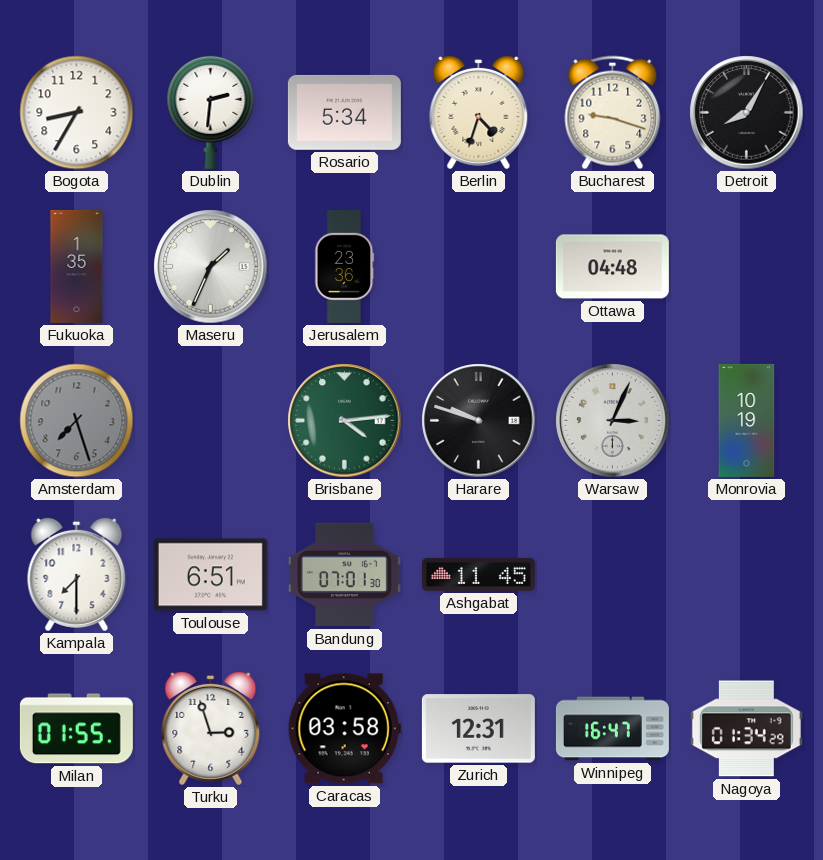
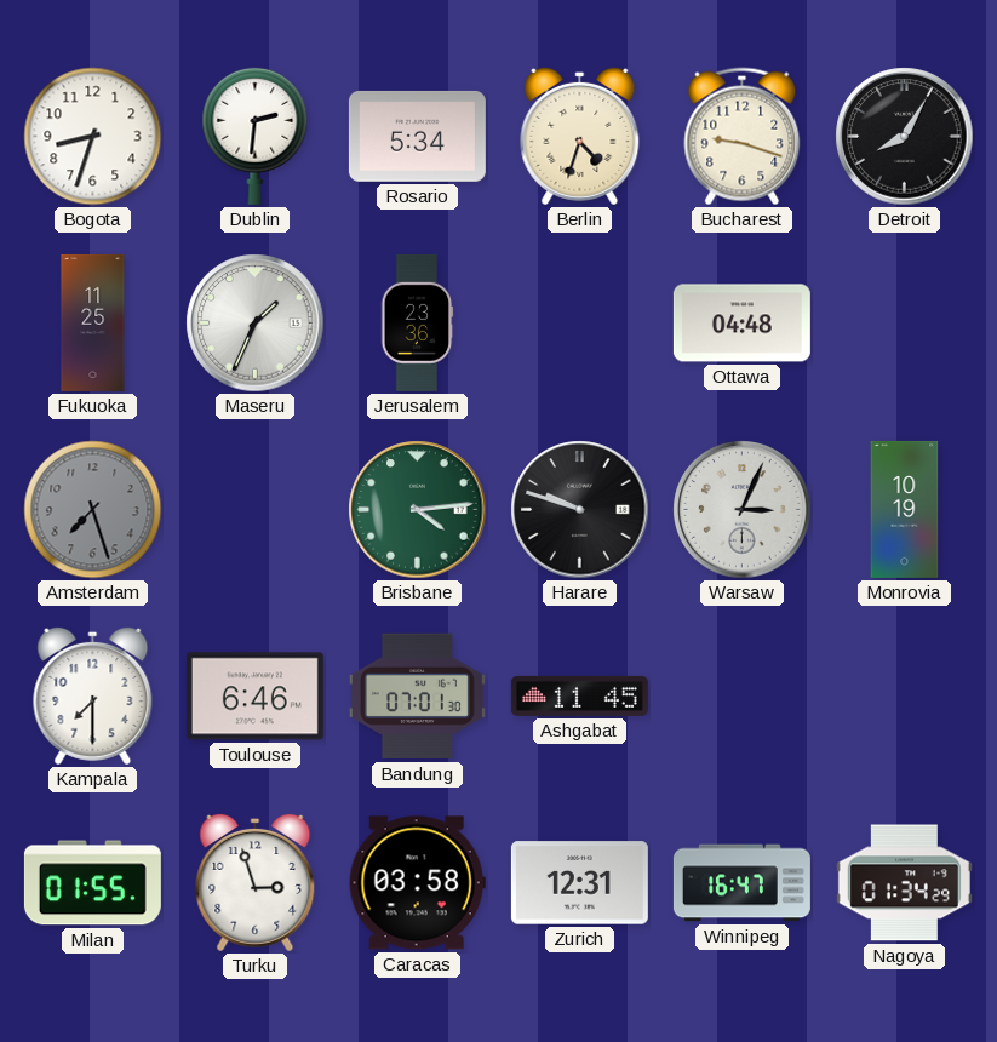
Bogota: 8:35 -> 8:33 (93, 137)
Fukuoka: 1:35 -> 11:25 (93, 322)
Toulouse: 6:51 -> 6:46 (254, 697)
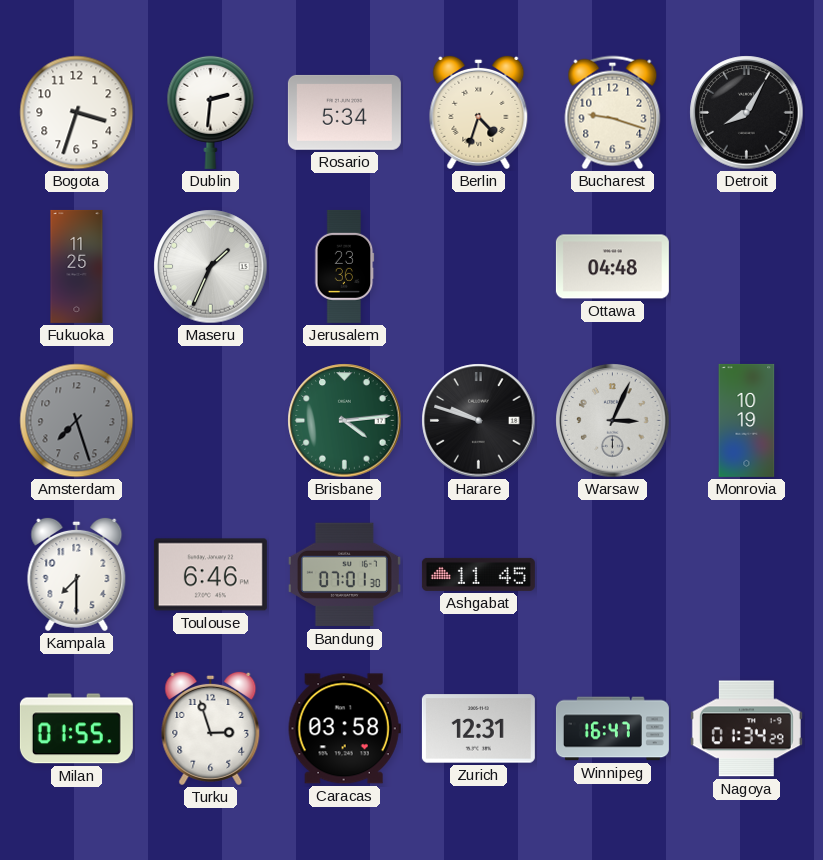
Bogota: 8:33 -> 3:33 (77, 113)
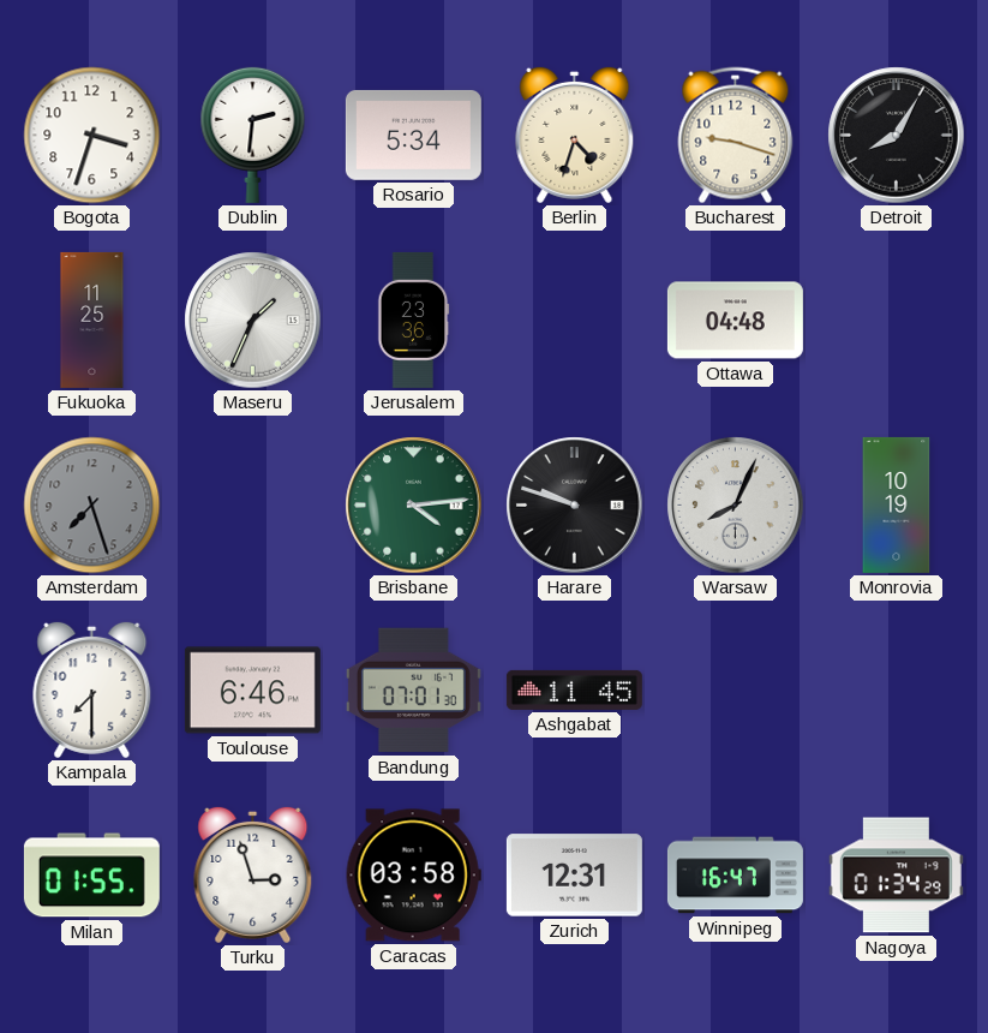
Warsaw: 3:04 -> 8:04 (736, 506)
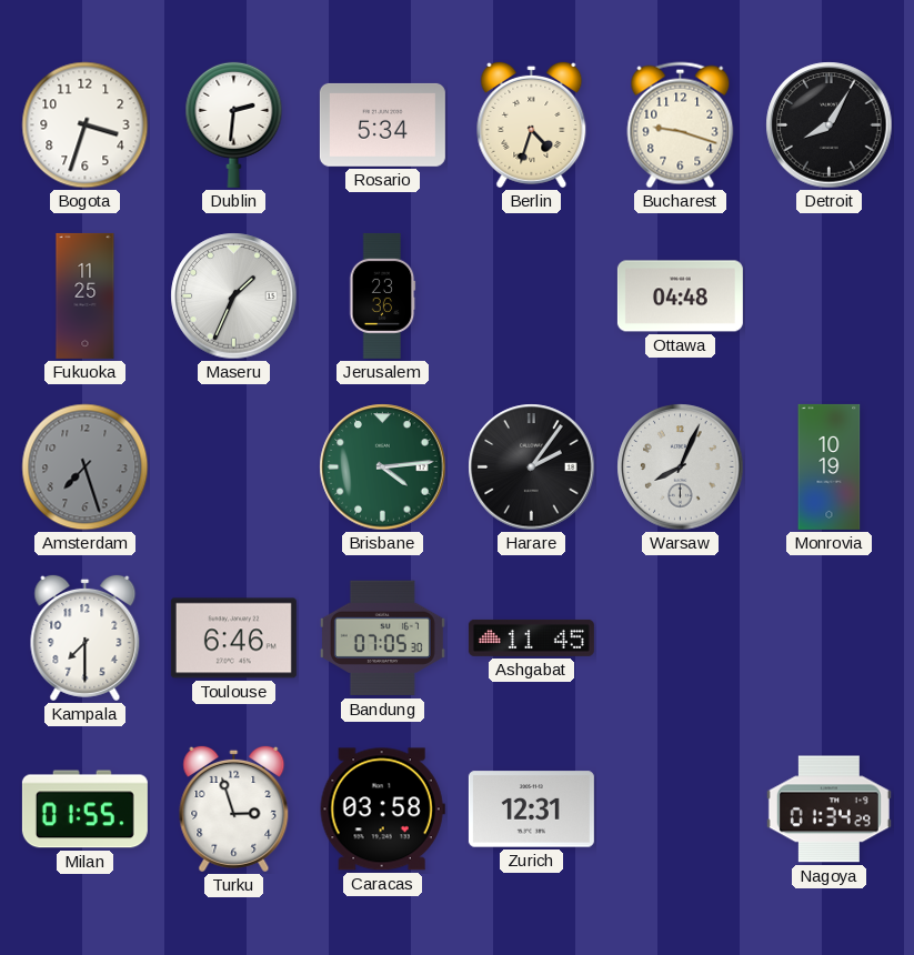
Harare: 9:48 -> 2:06 (532, 468)
Bandung: 07:01 -> 07:05 (382, 639)
Winnipeg: 16:47 -> none (735, 876)
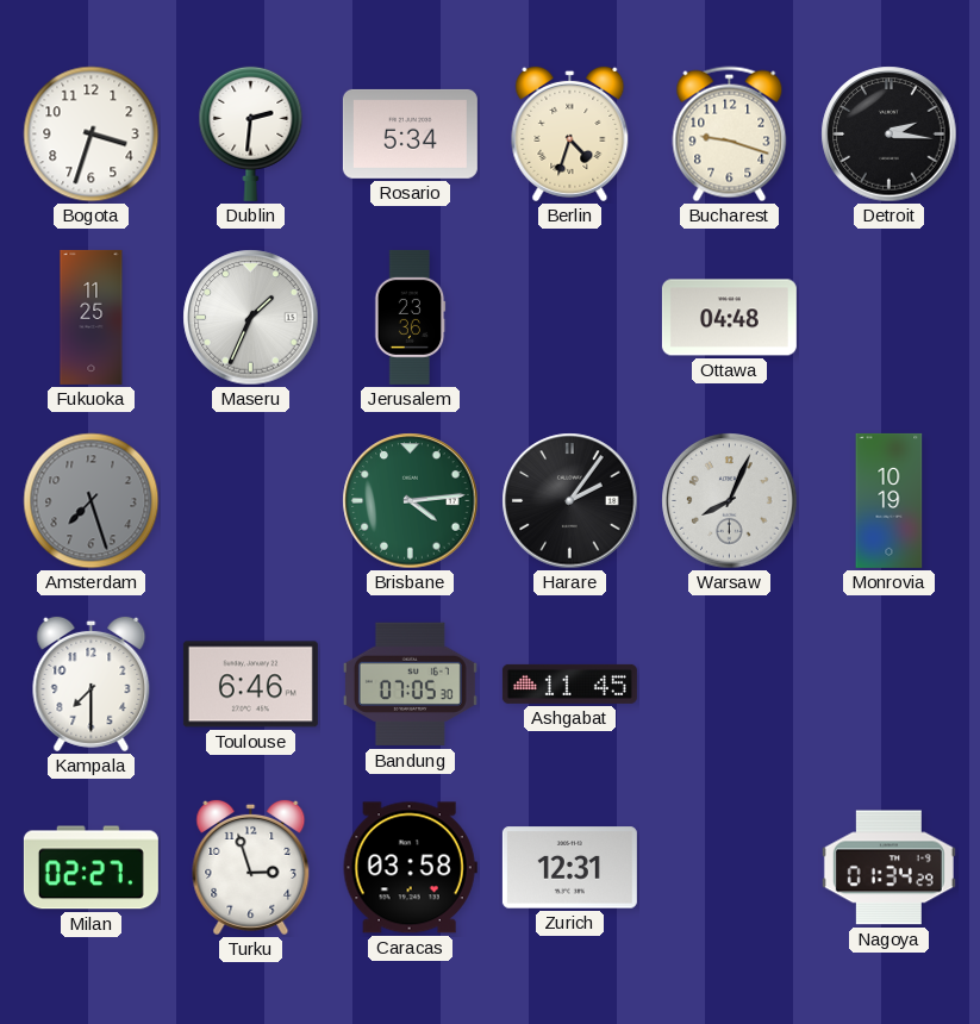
Detroit: 8:05 -> 2:16 (890, 135)
Milan: 01:55 -> 02:27 (90, 868)
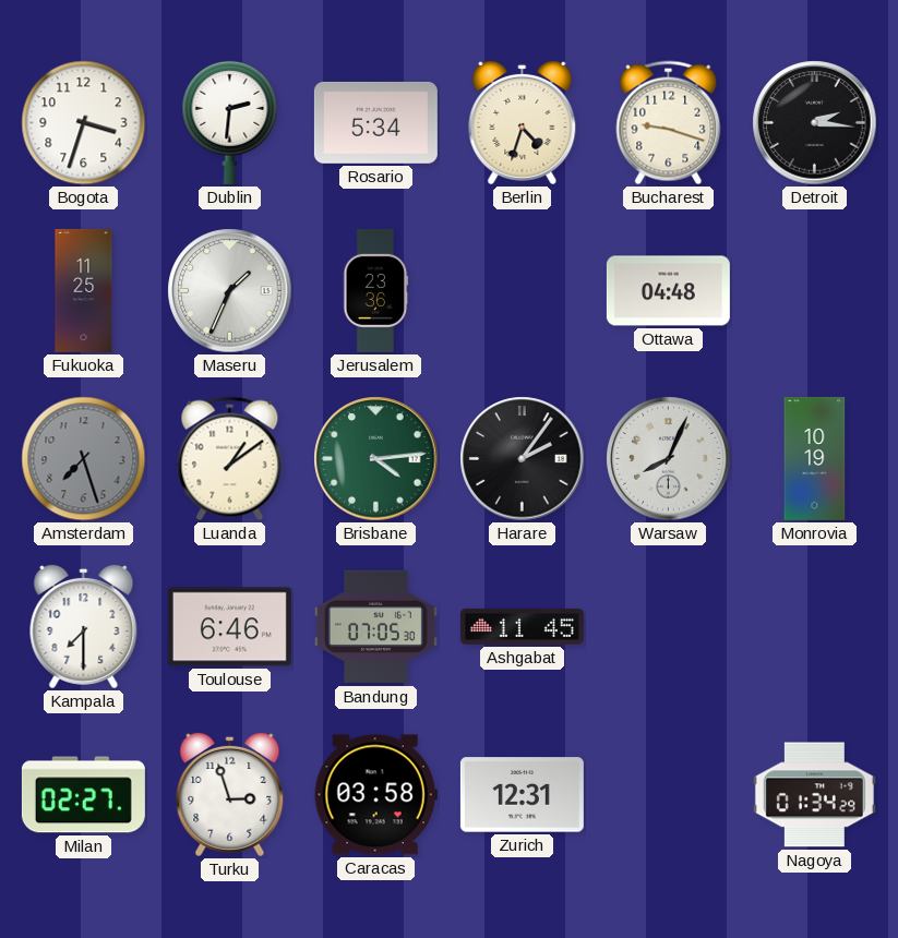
Luanda: none -> 1:09 (230, 459)
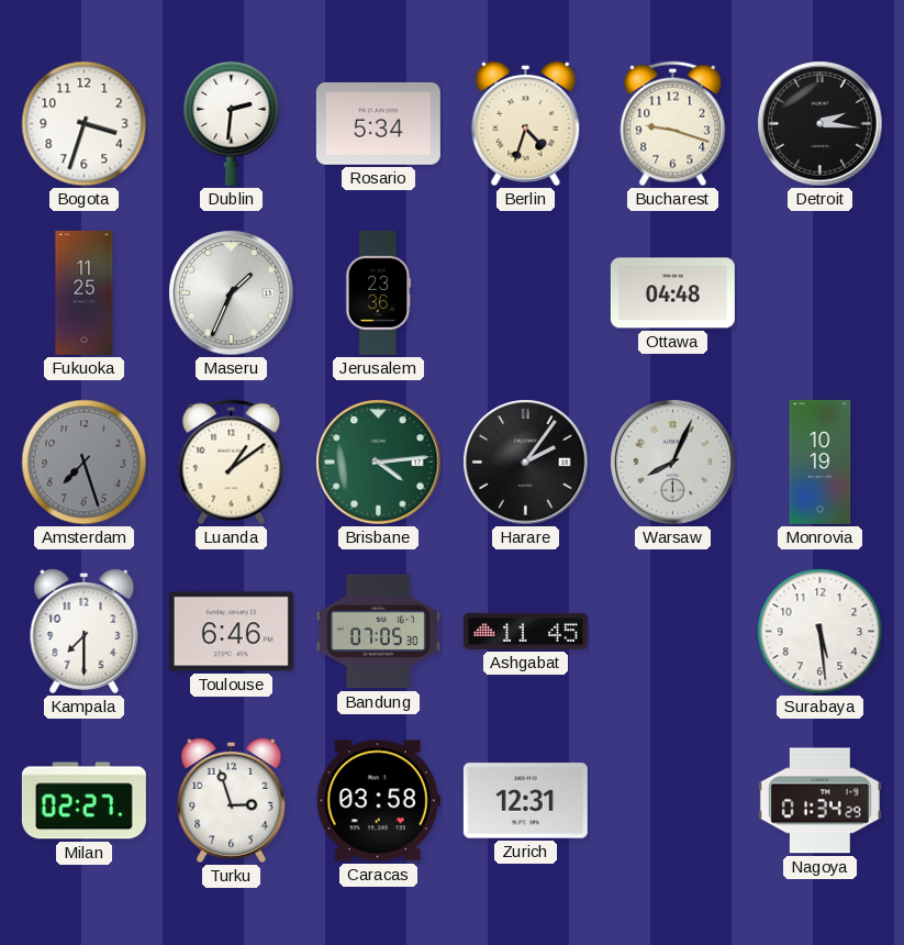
Surabaya: none -> 5:29 (821, 632)
